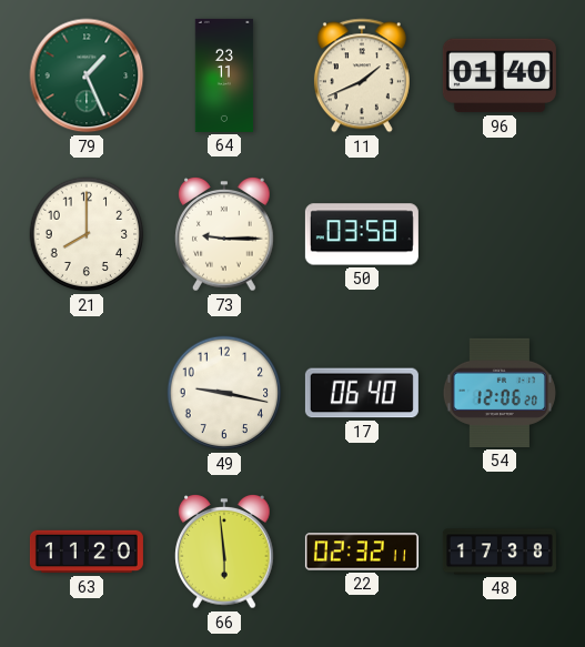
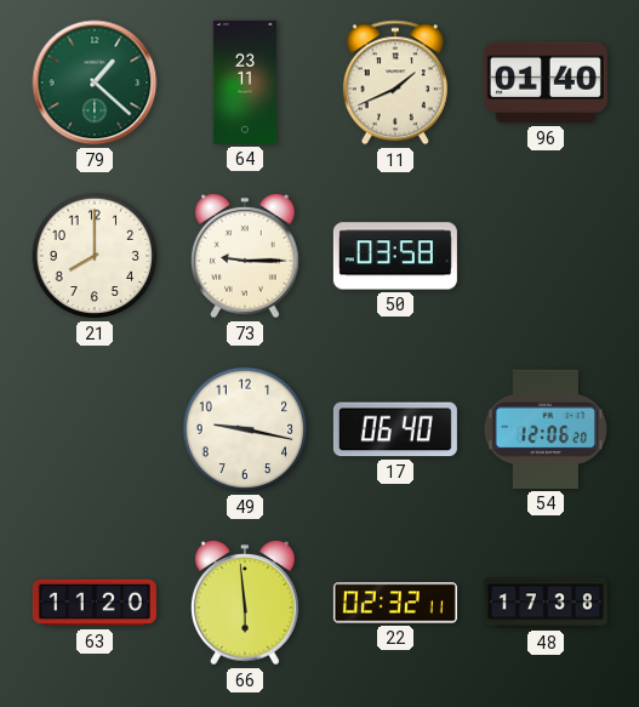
79: 1:26 -> 1:22 (95, 82)
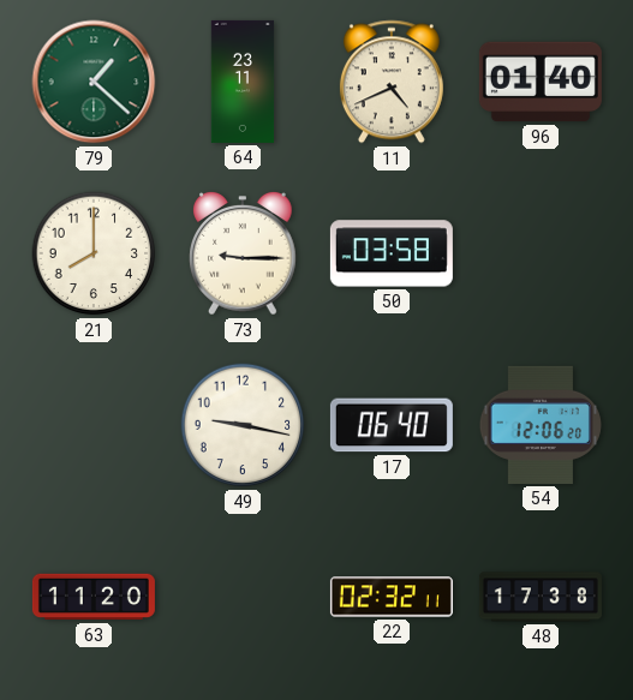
11: 1:41 -> 4:41 (392, 82)
66: 5:59 -> none (245, 604)
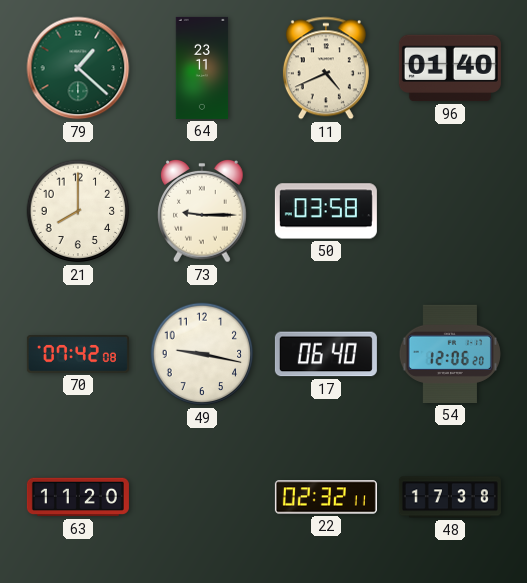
70: none -> 07:42 (78, 354)
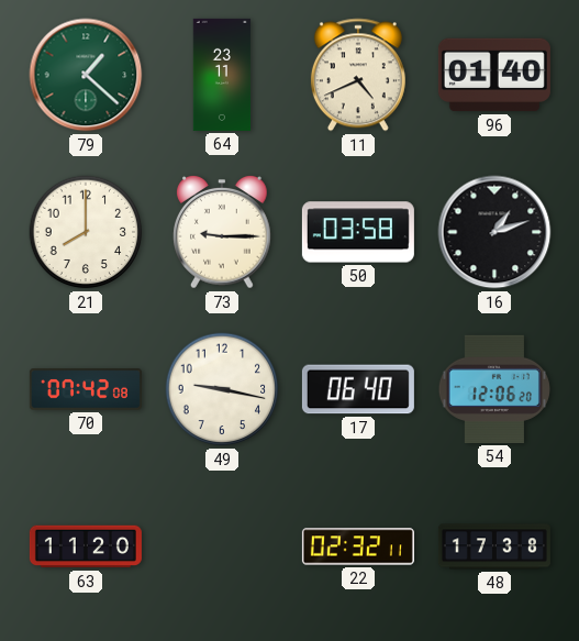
16: none -> 1:12 (494, 232)
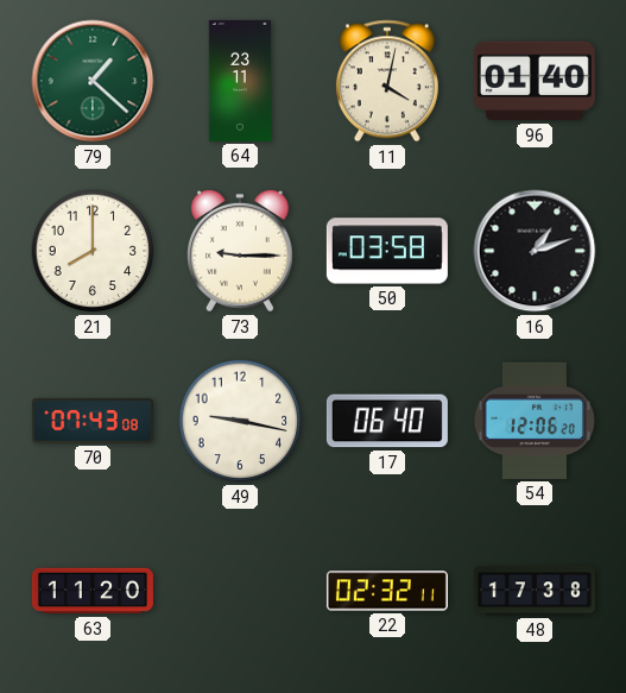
11: 4:41 -> 4:02 (387, 81)
70: 07:42 -> 07:43 (93, 421)
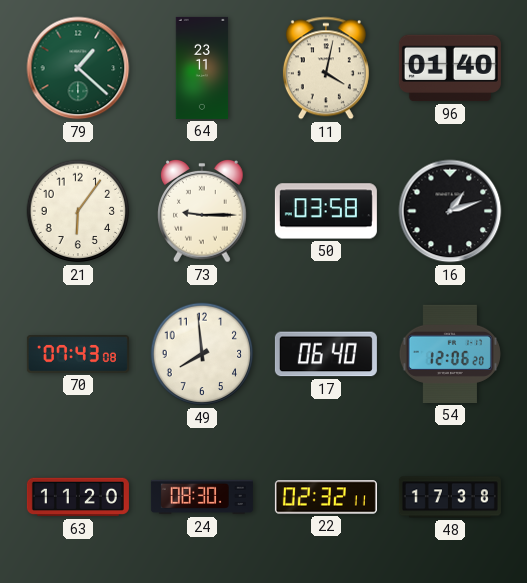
21: 8:00 -> 6:06 (78, 211)
49: 9:17 -> 7:59 (202, 354)
24: none -> 08:30 (202, 497)
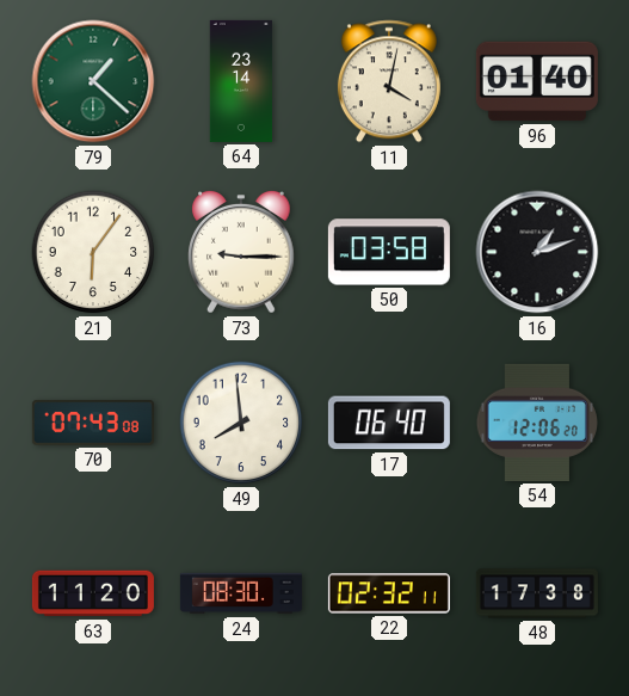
64: 23:11 -> 23:14 (241, 81)
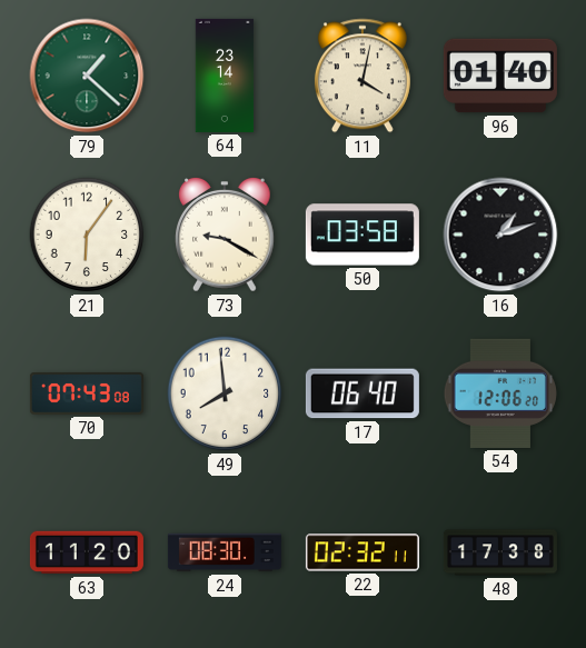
73: 9:15 -> 9:20 (225, 236)
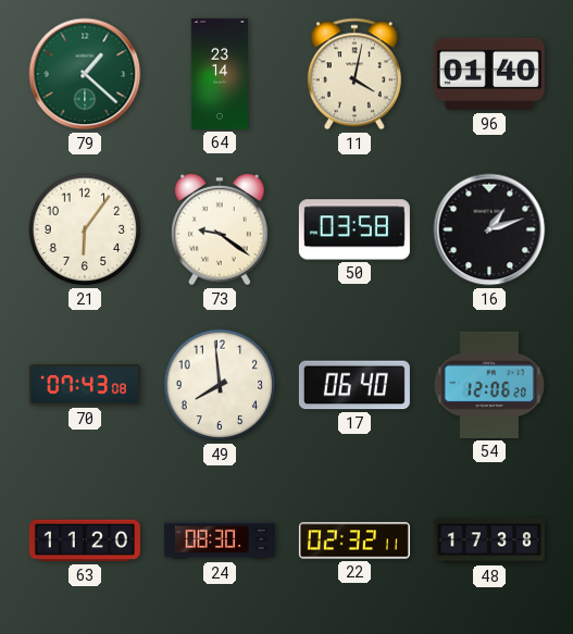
73: 9:20 -> 9:21 (220, 231)
